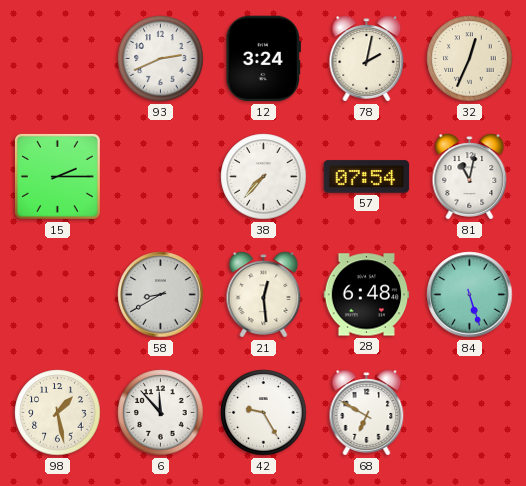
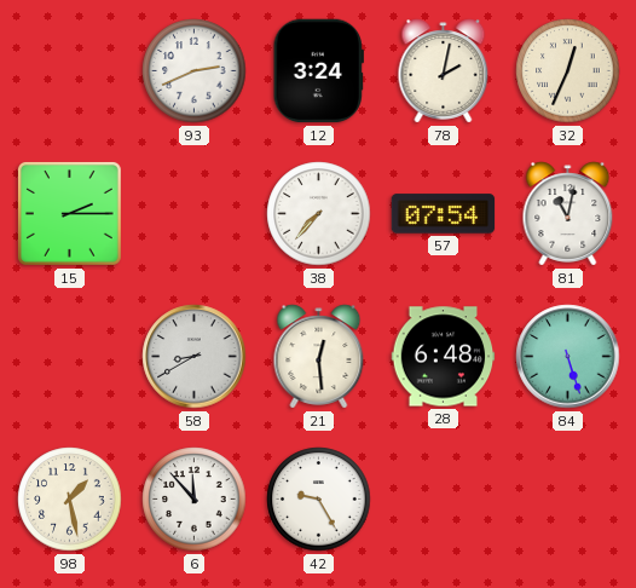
68: 6:50 -> none (367, 413)
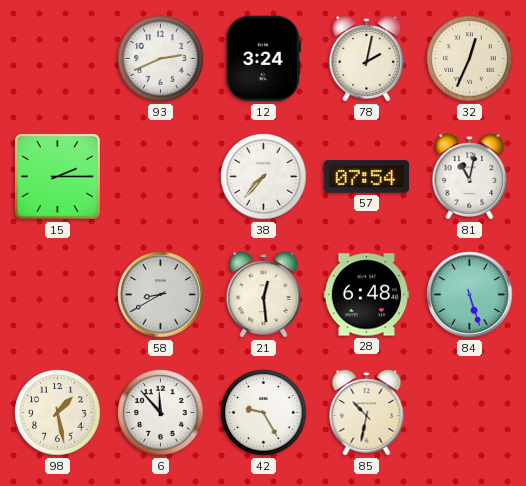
85: none -> 10:32 (367, 413)
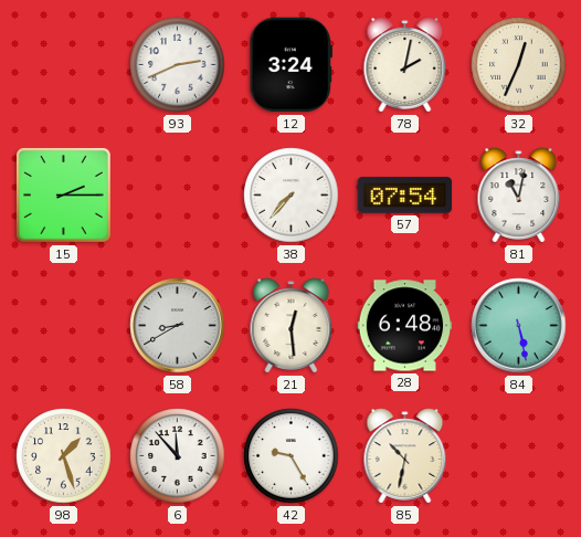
84: 5:27 -> 5:28 (519, 326)
98: 1:28 -> 1:27 (64, 456)
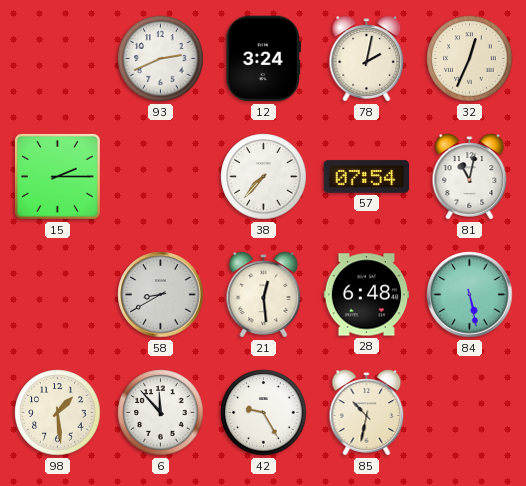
98: 1:27 -> 1:29 (58, 413)
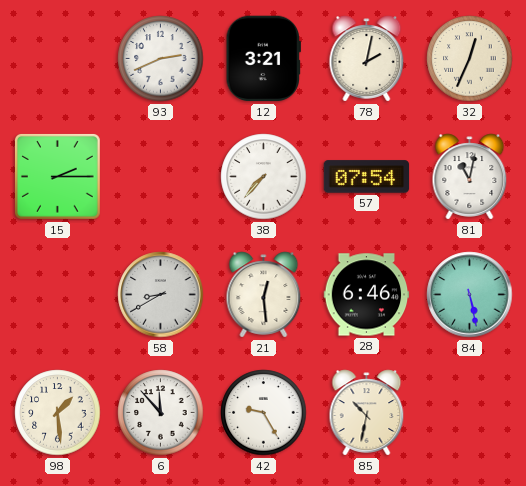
12: 3:24 -> 3:21 (263, 59)
28: 6:48 -> 6:46 (367, 295)
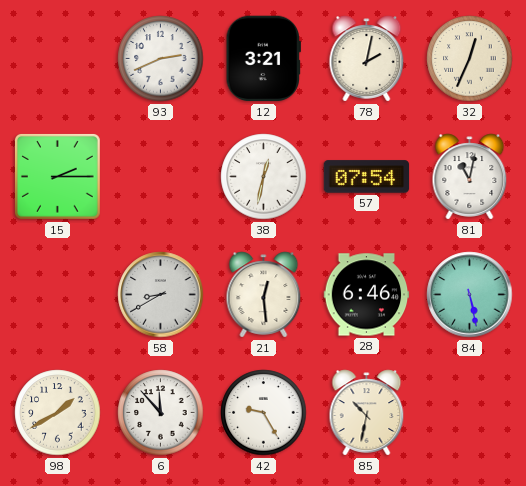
38: 7:37 -> 12:32 (264, 177)
98: 1:29 -> 1:40 (58, 413)
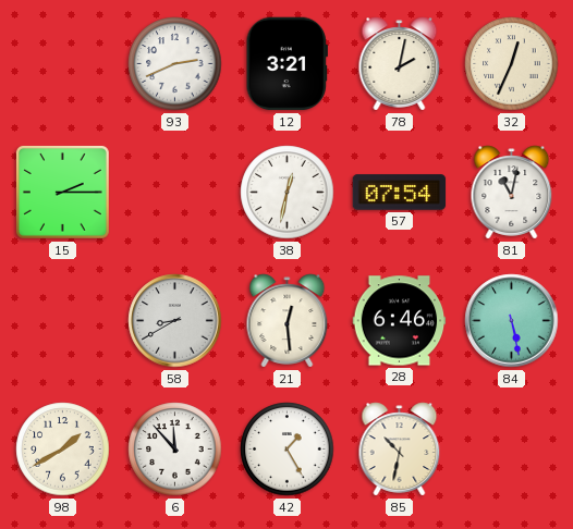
42: 9:25 -> 1:25 (288, 450)
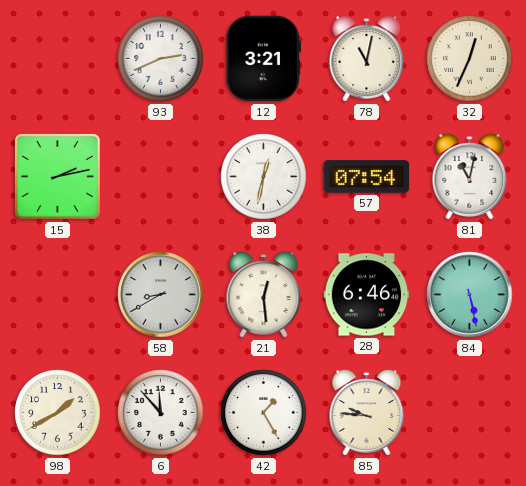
78: 2:02 -> 11:02 (367, 59)
15: 2:15 -> 2:13 (57, 176)
85: 10:32 -> 9:46 (367, 413)
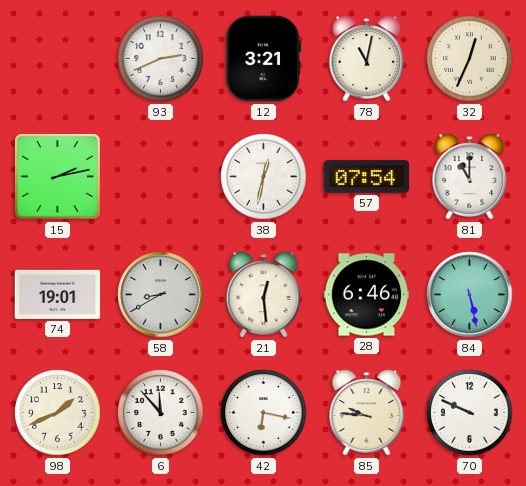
81: 11:02 -> 11:00 (470, 177)
74: none -> 19:01 (58, 294)
98: 1:40 -> 1:41 (58, 413)
42: 1:25 -> 6:17 (264, 413)
70: none -> 9:49 (470, 413)
